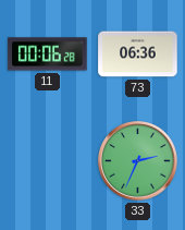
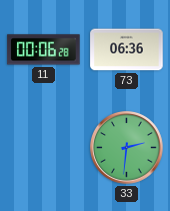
33: 2:34 -> 2:31 (127, 148)
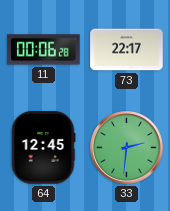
73: 06:36 -> 22:17 (127, 50)
64: none -> 12:45 (43, 148)
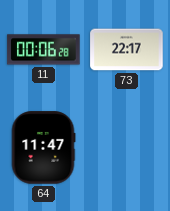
64: 12:45 -> 11:47 (43, 148)
33: 2:31 -> none (127, 148)
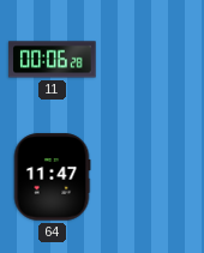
73: 22:17 -> none (127, 50)
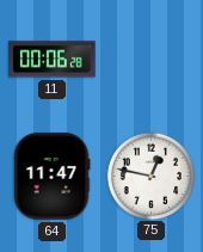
75: none -> 12:47 (150, 176)
